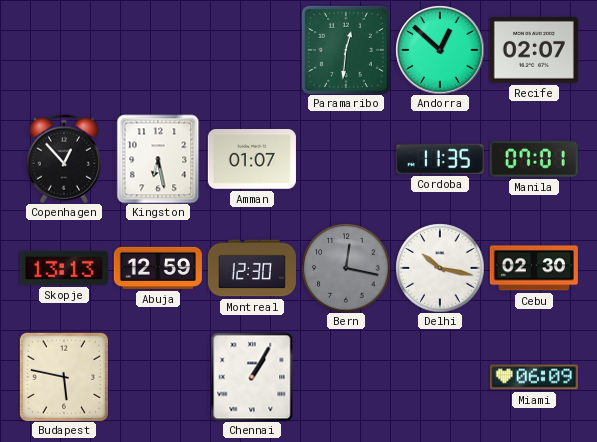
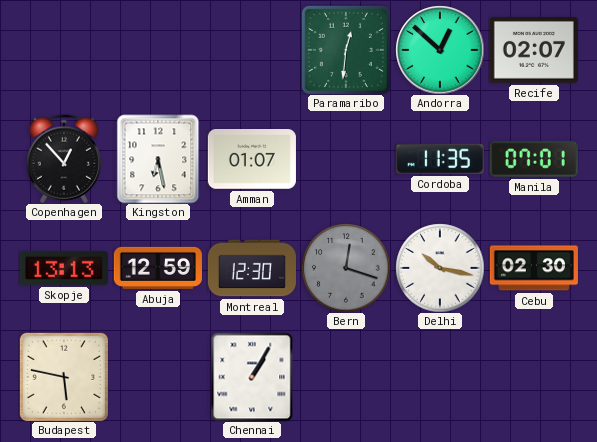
Bern: 12:17 -> 12:18 (346, 268)
Miami: 06:09 -> none (534, 377)
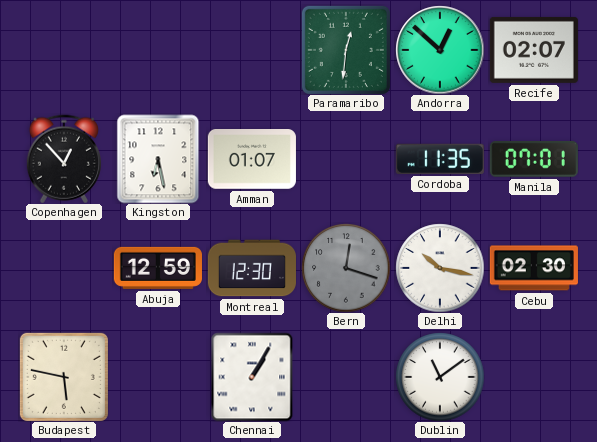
Skopje: 13:13 -> none (64, 268)
Dublin: none -> 11:09 (440, 377)
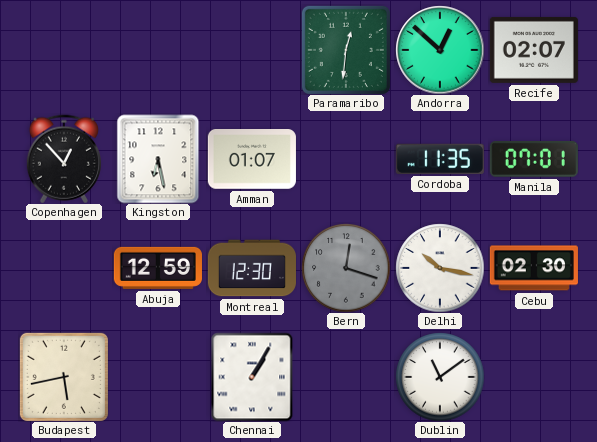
Budapest: 5:47 -> 5:43 (64, 377)
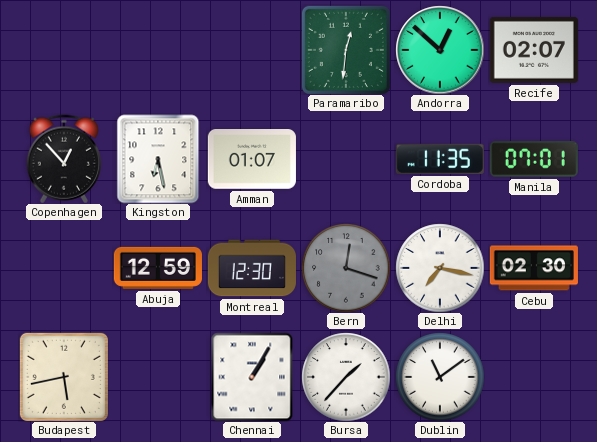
Delhi: 10:17 -> 7:17 (440, 268)
Bursa: none -> 1:37 (346, 377)
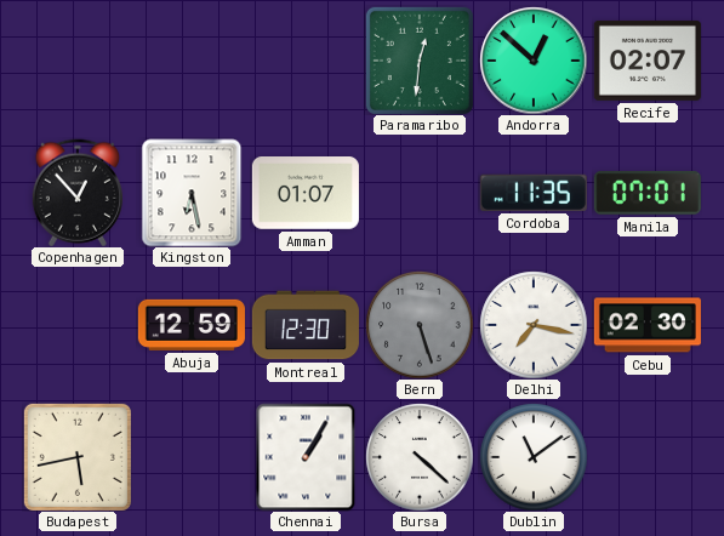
Bern: 12:18 -> 5:27 (420, 325)
Bursa: 1:37 -> 4:22 (420, 457)
